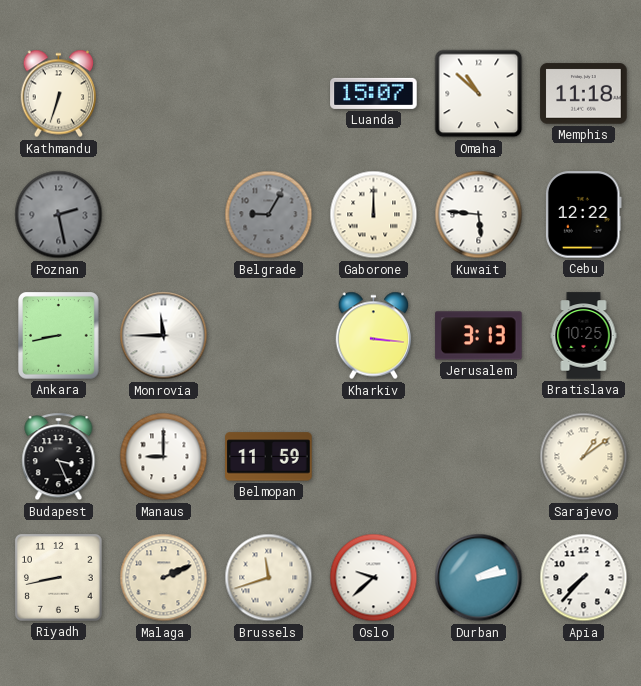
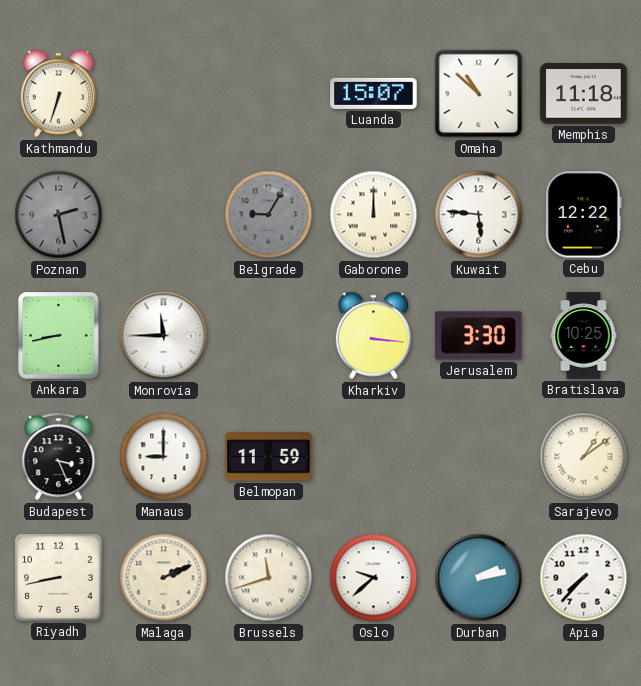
Jerusalem: 3:13 -> 3:30 (479, 336)
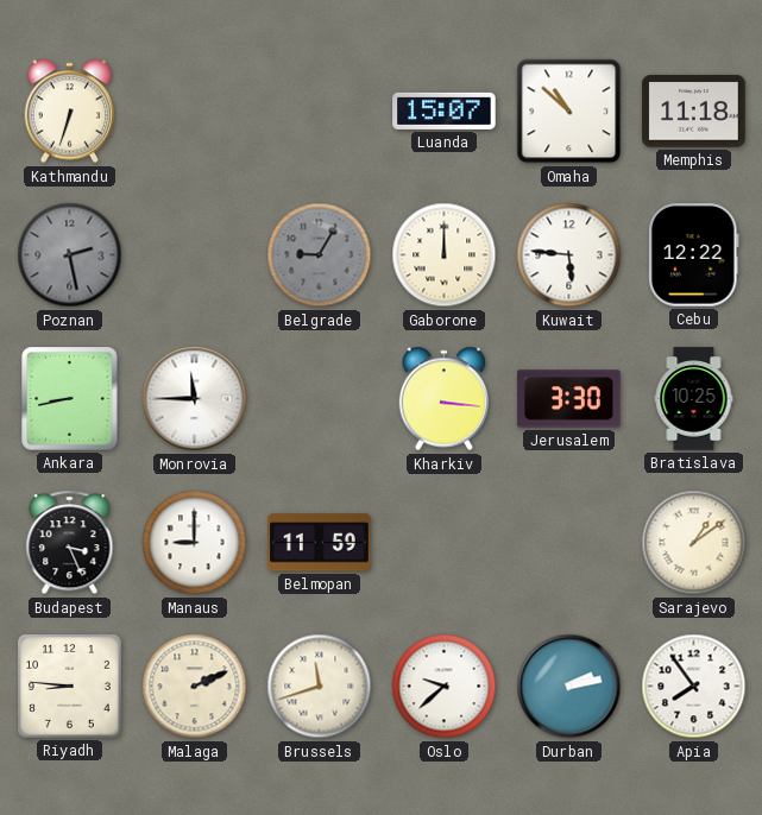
Riyadh: 8:43 -> 8:46 (70, 687)
Apia: 7:37 -> 7:54 (694, 687)
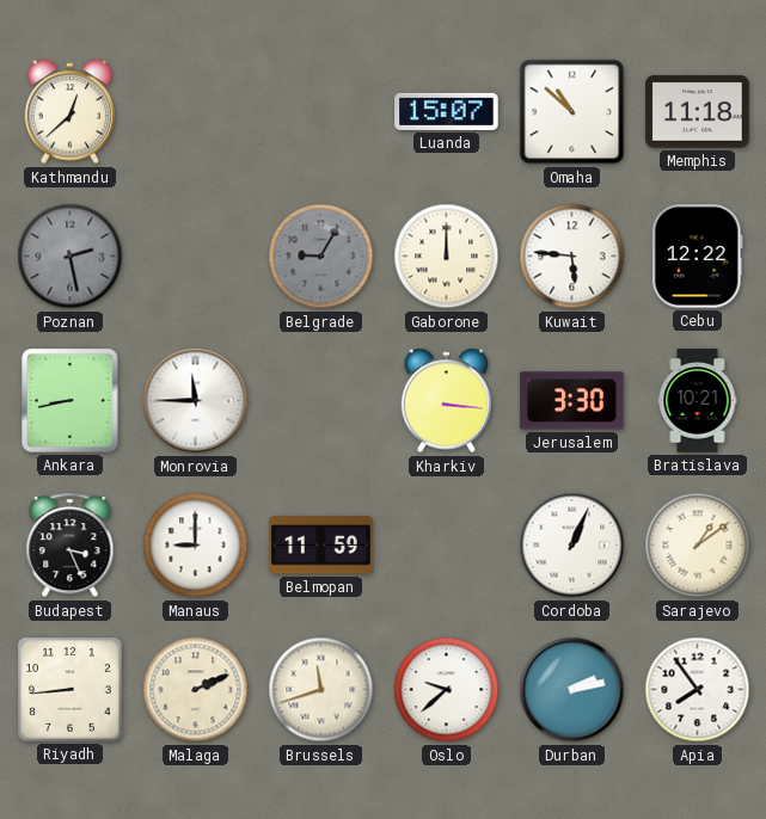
Kathmandu: 6:33 -> 12:38 (71, 112)
Bratislava: 10:25 -> 10:21 (698, 401)
Cordoba: none -> 1:04 (572, 546)
Riyadh: 8:46 -> 8:44 (71, 690)
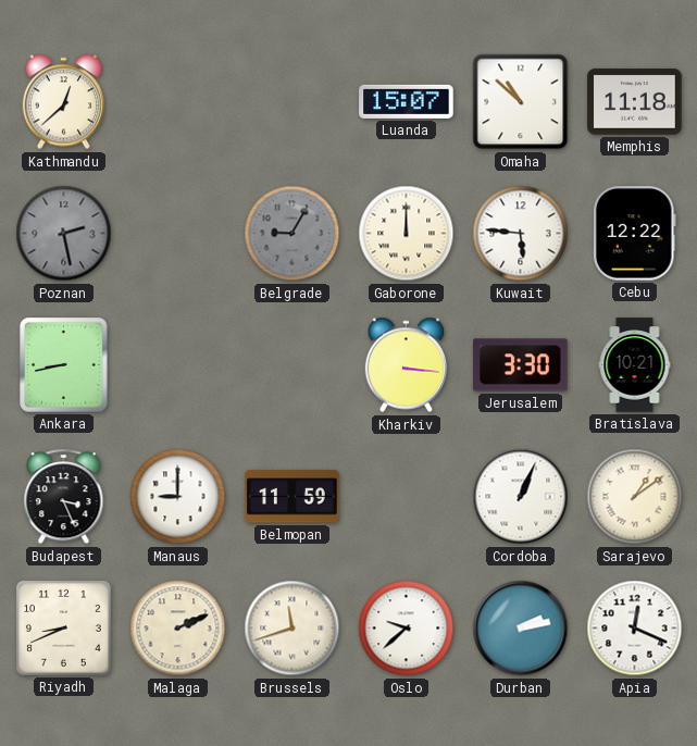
Monrovia: 11:45 -> none (196, 401)
Riyadh: 8:44 -> 8:41 (64, 629)
Apia: 7:54 -> 12:19 (635, 629)
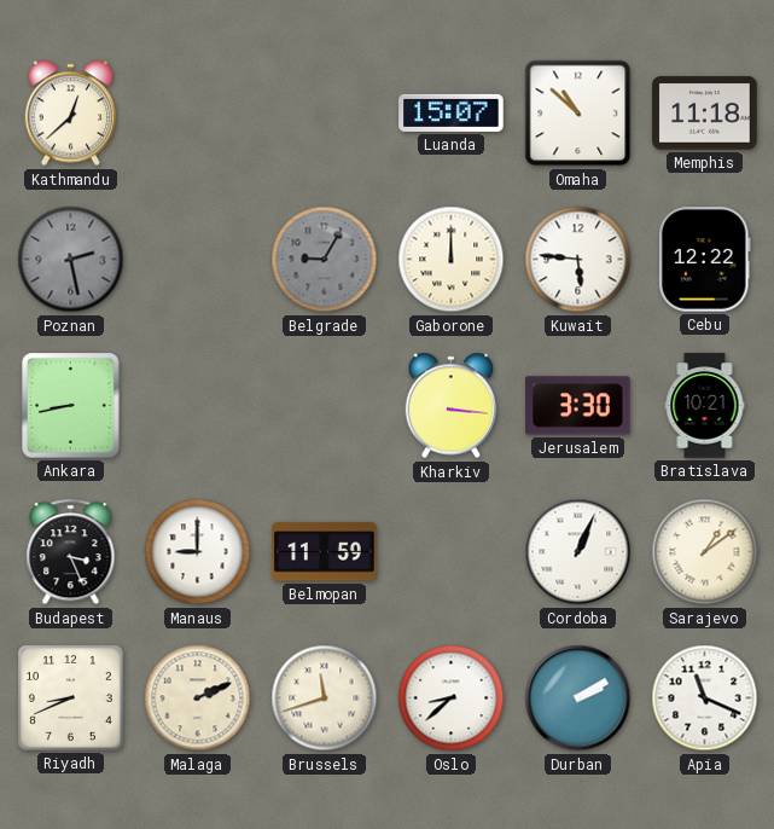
Oslo: 9:38 -> 8:38 (452, 698)
Durban: 2:13 -> 2:10 (578, 698)
Apia: 12:19 -> 11:19 (705, 698)
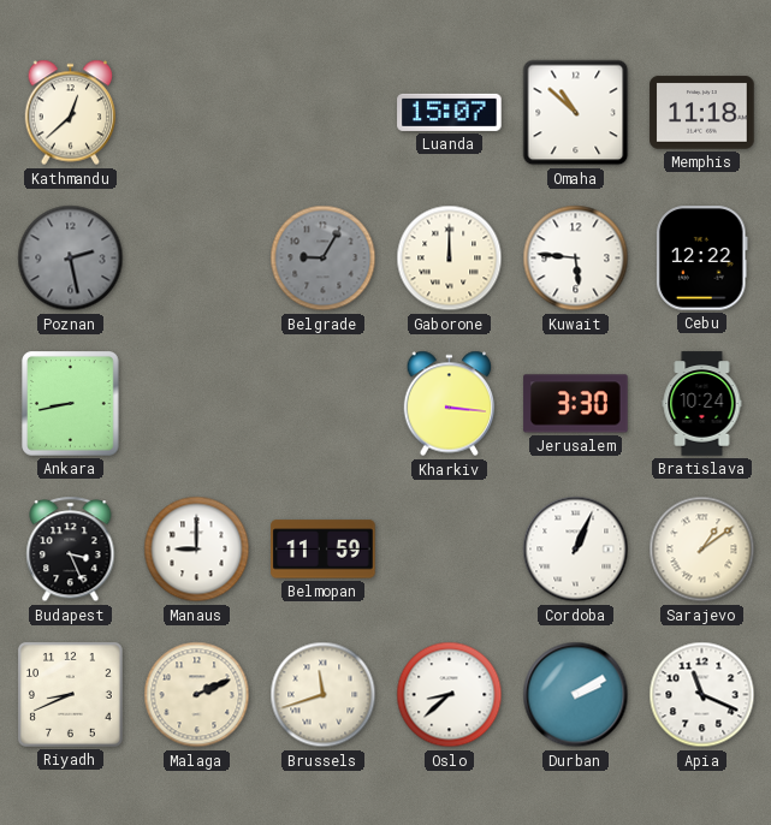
Bratislava: 10:21 -> 10:24 (702, 404)
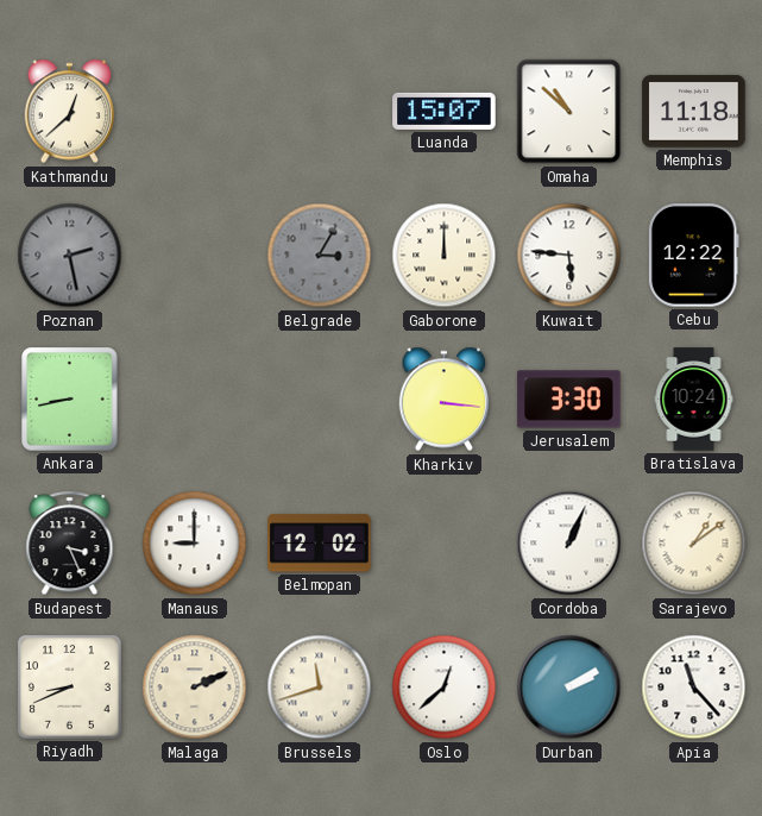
Belgrade: 9:05 -> 3:05 (320, 256)
Belmopan: 11:59 -> 12:02 (320, 544)
Oslo: 8:38 -> 12:38 (445, 688)
Apia: 11:19 -> 11:23 (694, 688)
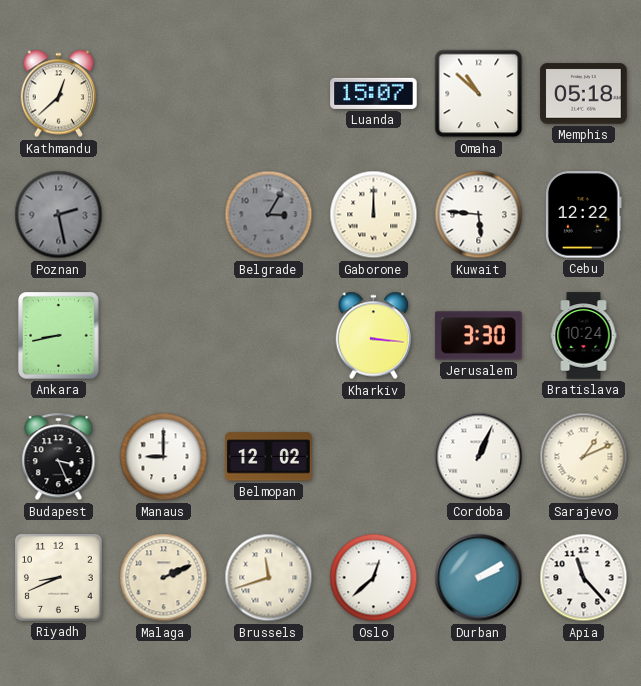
Memphis: 11:18 -> 05:18 (584, 94)
Sarajevo: 1:09 -> 1:11 (584, 457)
